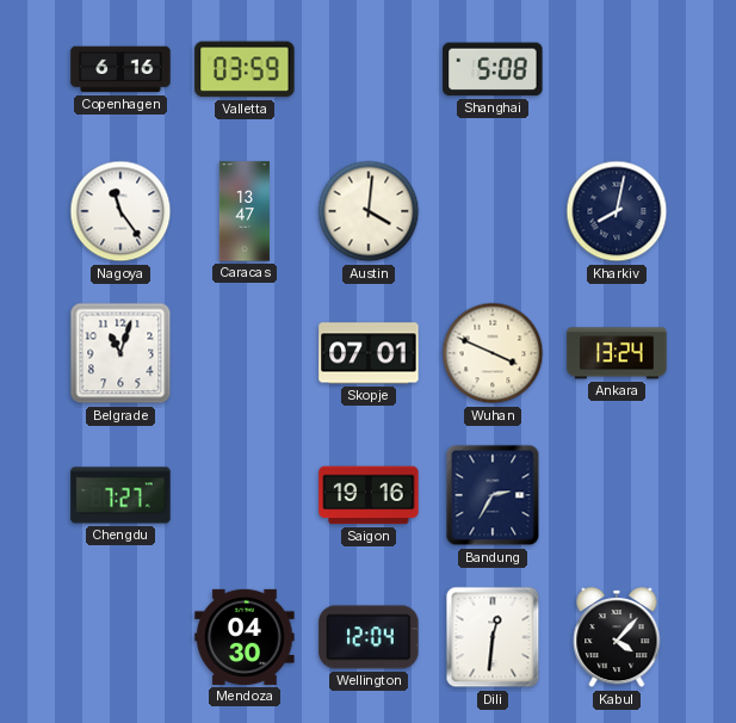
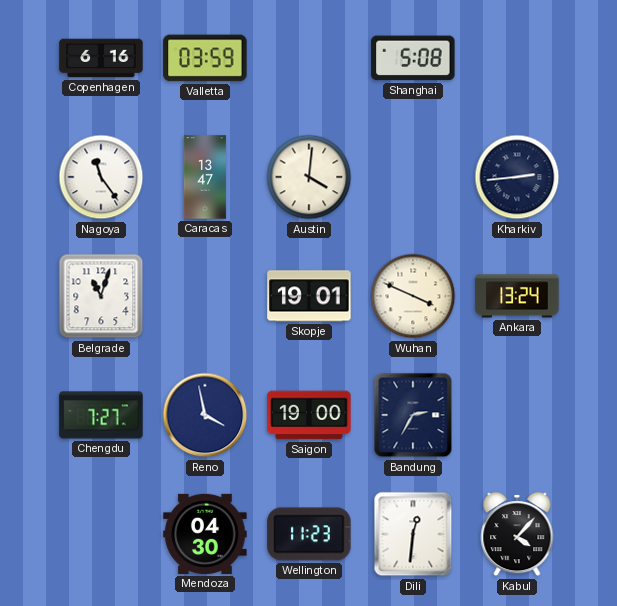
Kharkiv: 8:02 -> 2:44 (517, 177)
Skopje: 07:01 -> 19:01 (309, 296)
Reno: none -> 3:58 (205, 415)
Saigon: 19:16 -> 19:00 (309, 415)
Wellington: 12:04 -> 11:23 (309, 534)
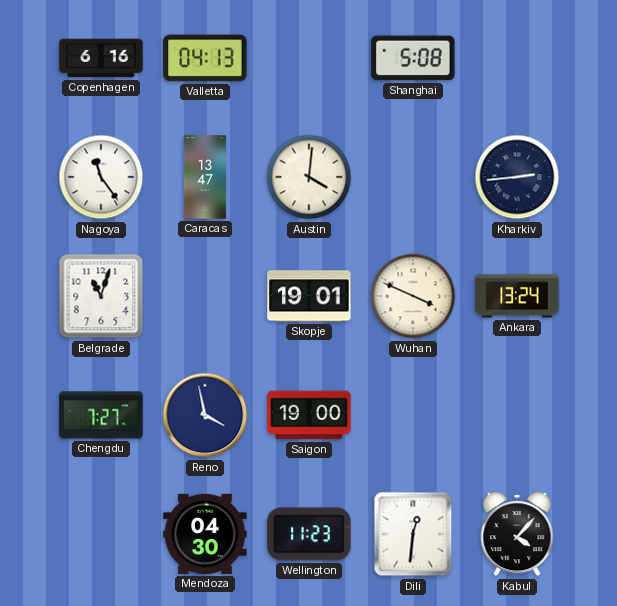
Valletta: 03:59 -> 04:13 (205, 58)
Bandung: 2:35 -> none (413, 415)
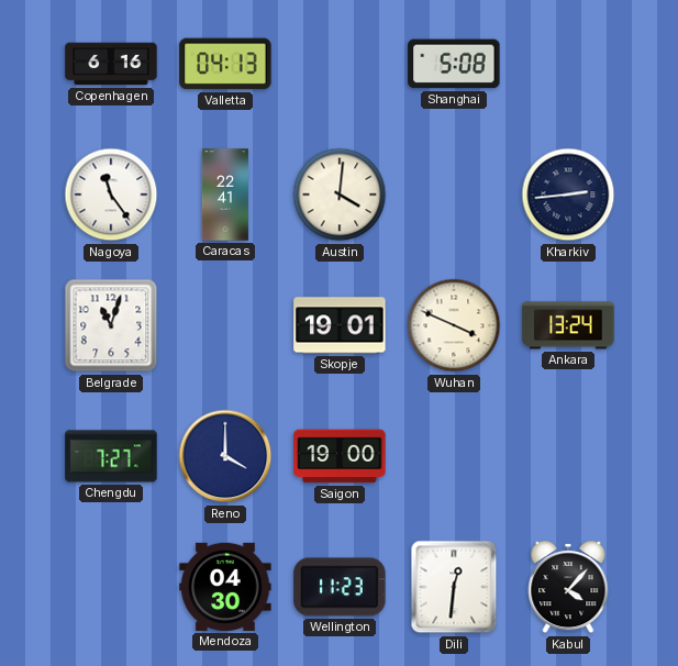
Caracas: 13:47 -> 22:41 (225, 195)
Reno: 3:58 -> 4:00 (225, 456)
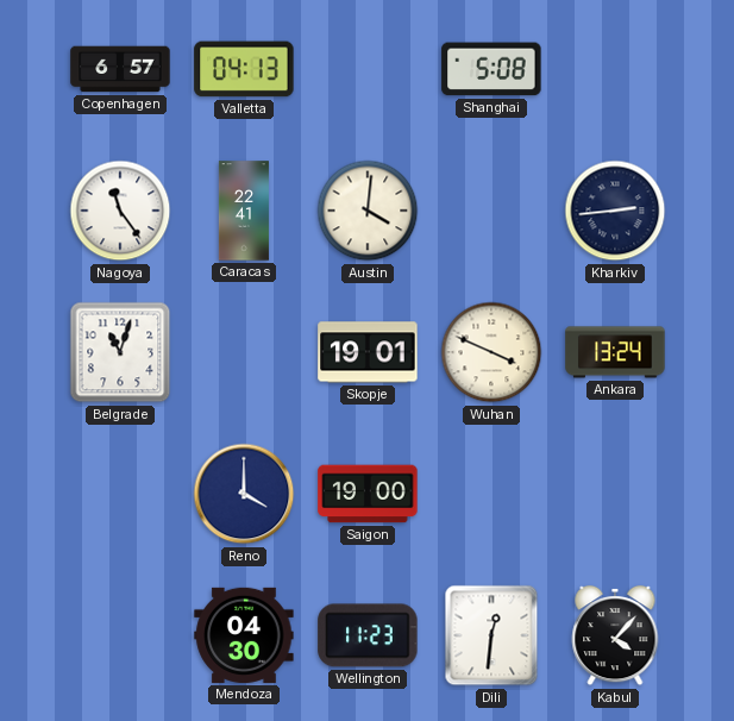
Copenhagen: 6:16 -> 6:57 (120, 69)
Chengdu: 7:27 -> none (111, 456)
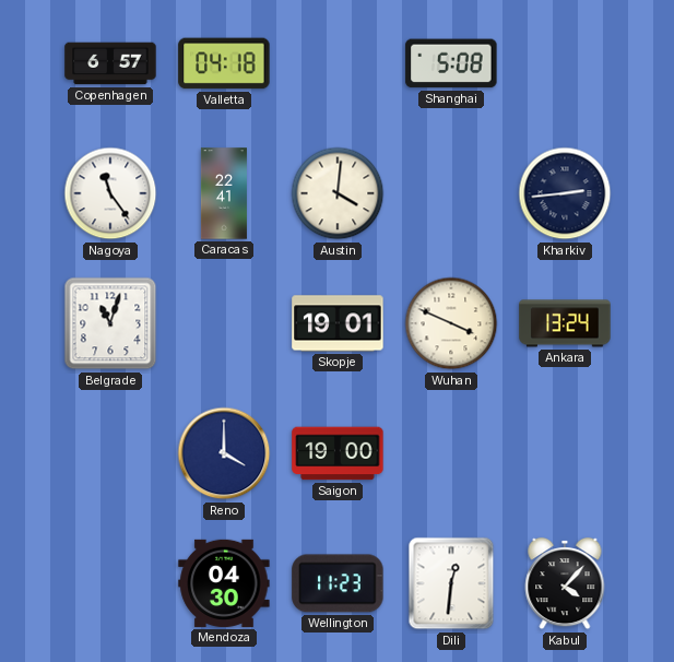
Valletta: 04:13 -> 04:18 (224, 63)
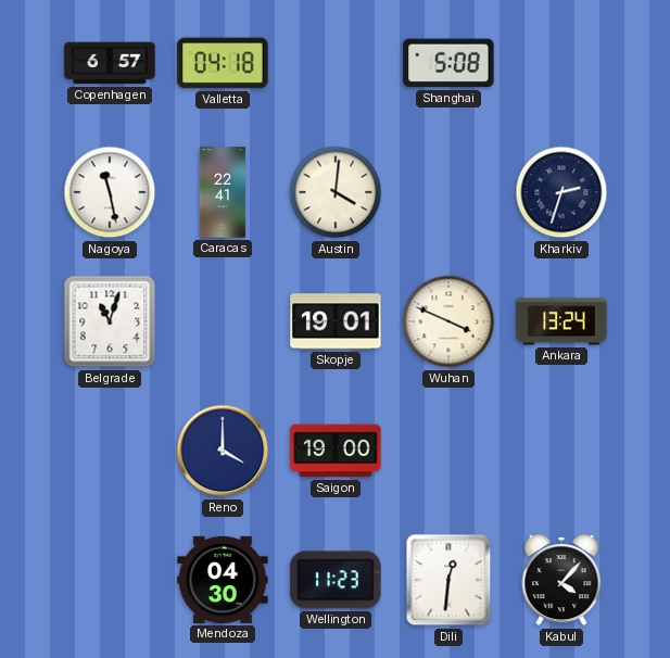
Nagoya: 11:24 -> 11:28 (110, 192)
Kharkiv: 2:44 -> 2:33 (561, 192)
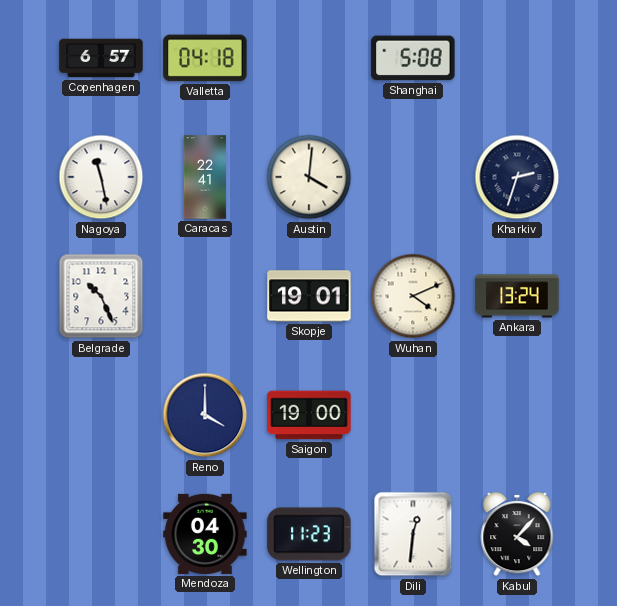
Belgrade: 11:03 -> 10:26 (101, 296)
Wuhan: 3:49 -> 4:11 (413, 296)
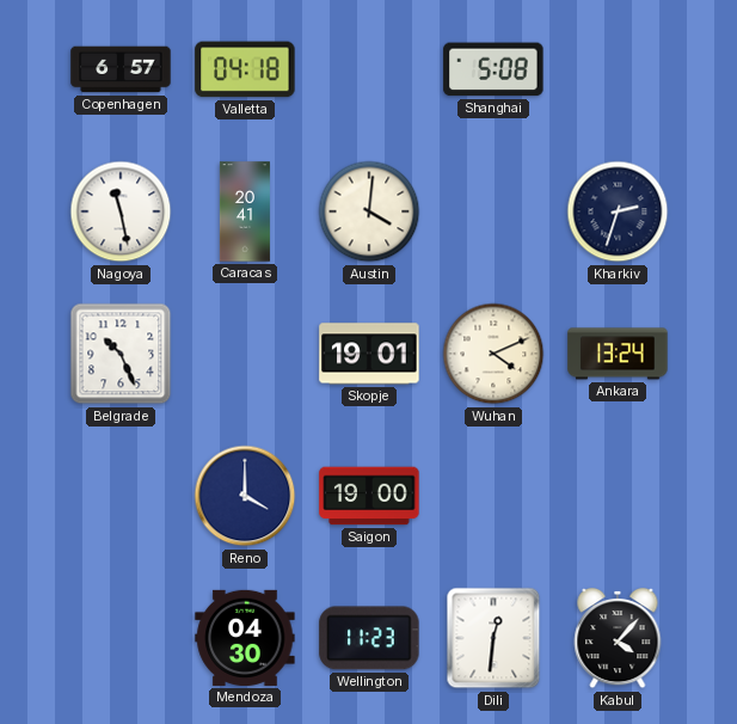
Caracas: 22:41 -> 20:41 (245, 211)
